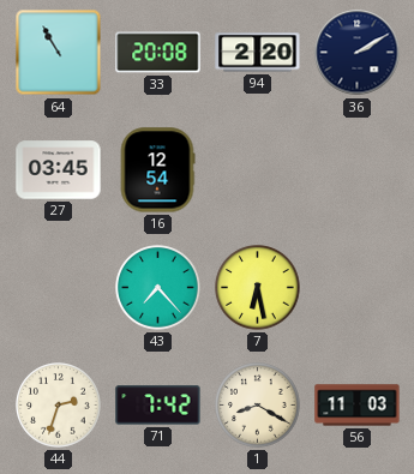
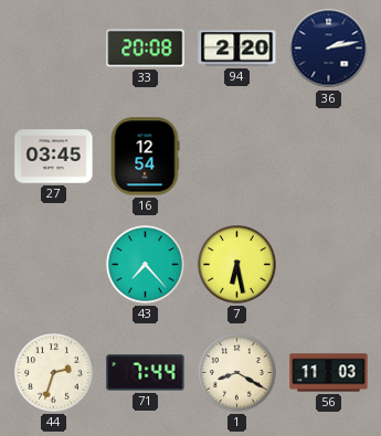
64: 10:55 -> none (59, 53)
36: 2:10 -> 2:13 (329, 49)
71: 7:42 -> 7:44 (146, 373)
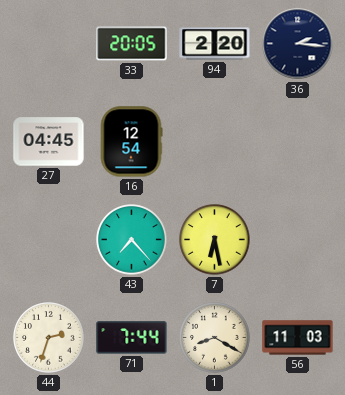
33: 20:08 -> 20:05 (132, 44)
36: 2:13 -> 2:16 (298, 44)
27: 03:45 -> 04:45 (49, 142)
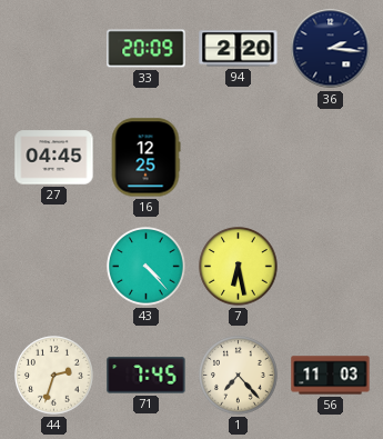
33: 20:05 -> 20:09 (147, 49)
16: 12:54 -> 12:25 (145, 158)
43: 7:23 -> 4:23 (147, 267)
71: 7:44 -> 7:45 (147, 376)
1: 8:20 -> 7:23 (239, 376)
